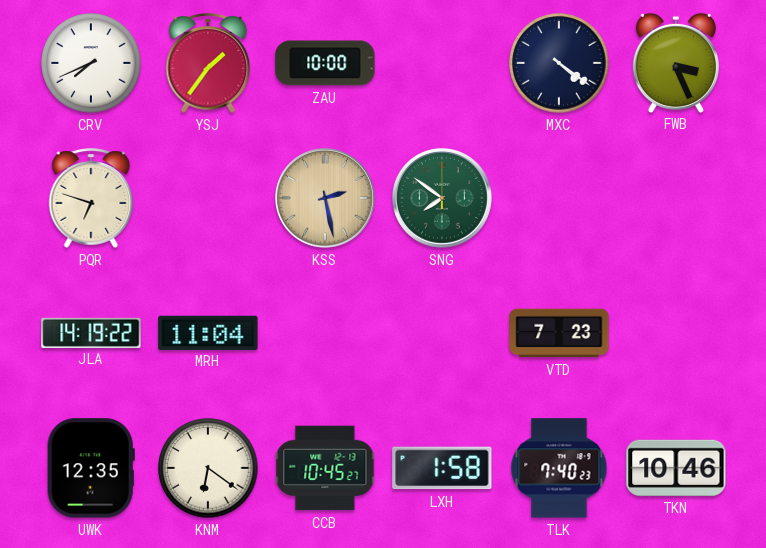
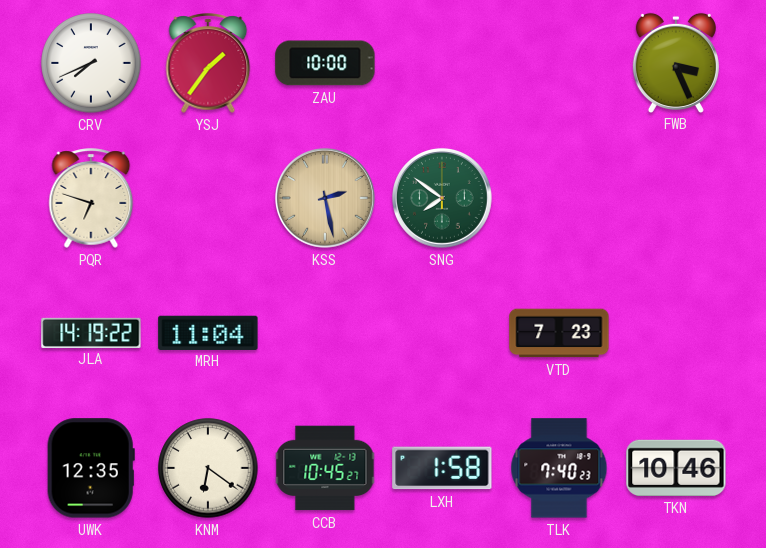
MXC: 4:21 -> none (559, 63)
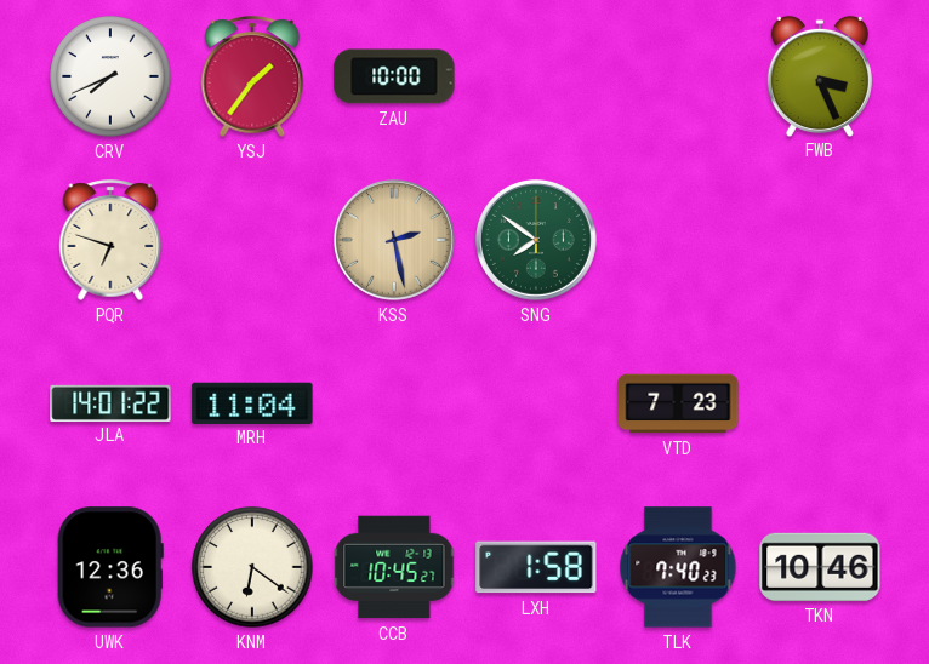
JLA: 14:19 -> 14:01 (110, 402)
UWK: 12:35 -> 12:36 (110, 567)
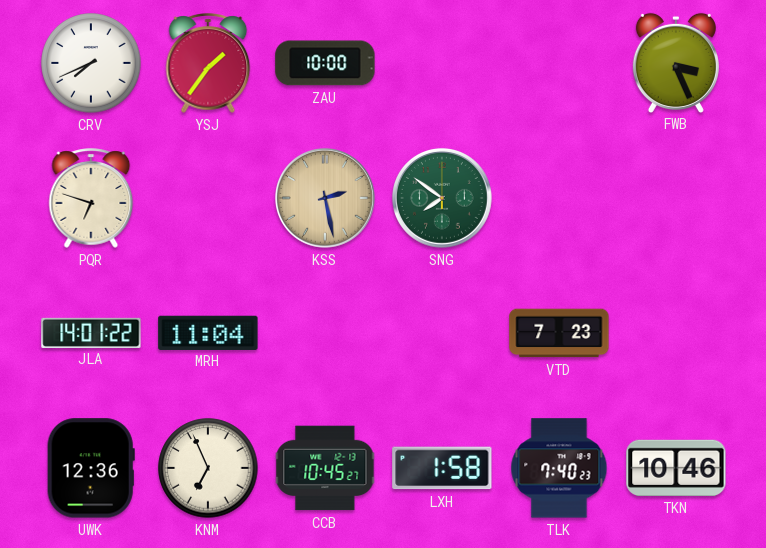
KNM: 6:21 -> 6:56 (208, 468)
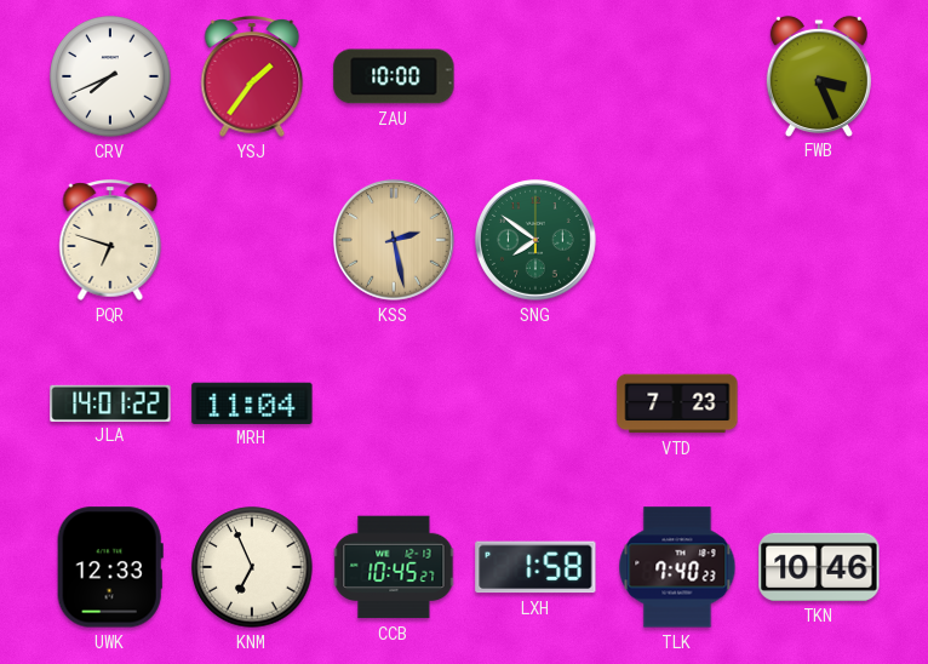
UWK: 12:36 -> 12:33 (110, 567)
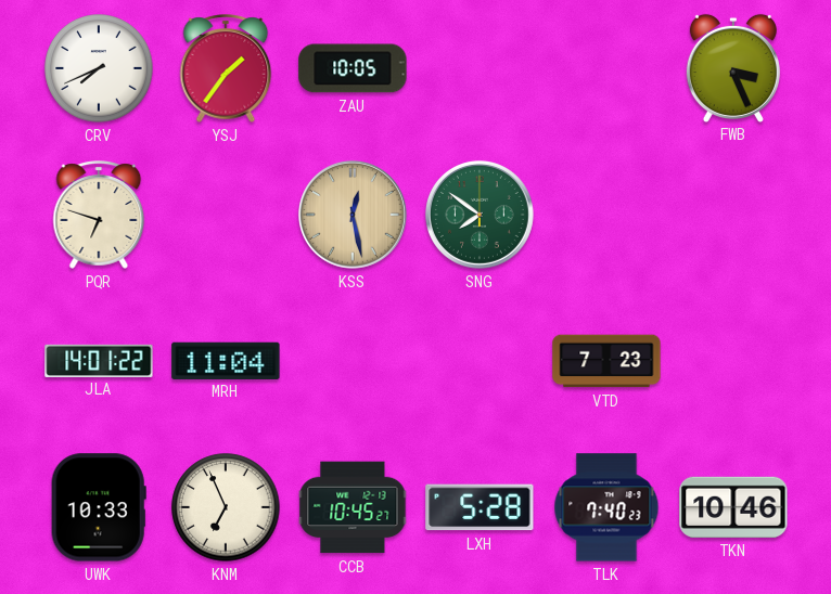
ZAU: 10:00 -> 10:05 (353, 68)
KSS: 2:28 -> 12:28 (354, 215)
UWK: 12:33 -> 10:33 (99, 507)
LXH: 1:58 -> 5:28 (480, 507)
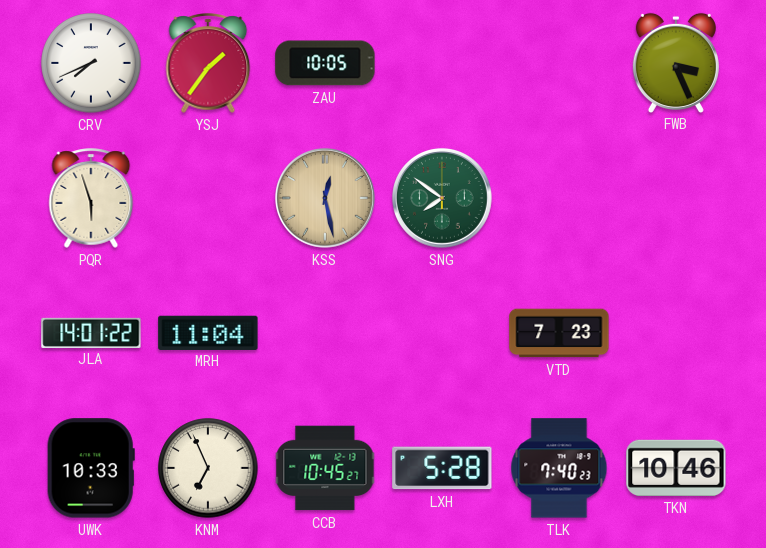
PQR: 6:48 -> 5:57 (91, 198)
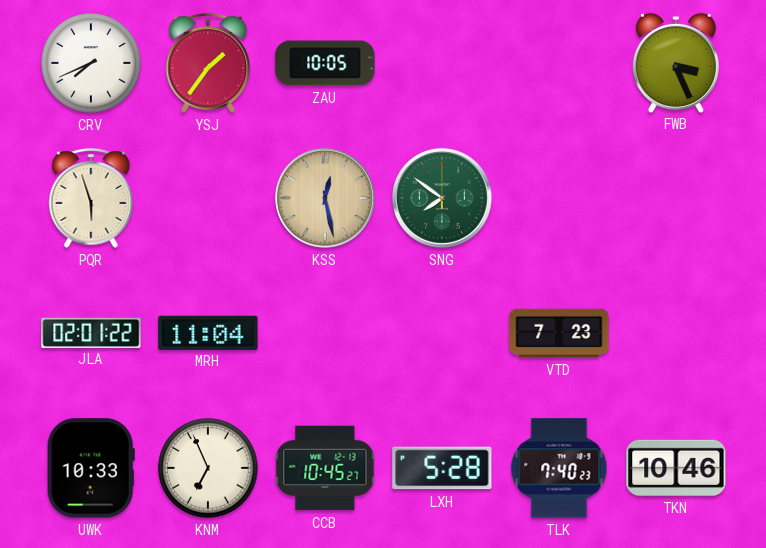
JLA: 14:01 -> 02:01 (91, 332)
